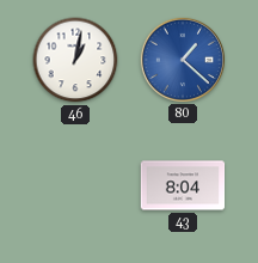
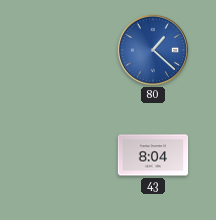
46: 1:02 -> none (75, 60)
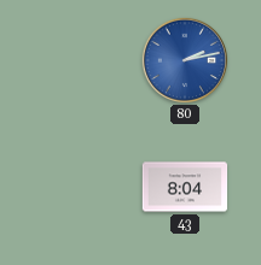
80: 1:22 -> 2:13 (184, 59)
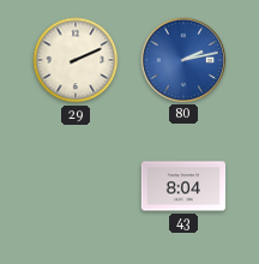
29: none -> 2:11 (76, 60)
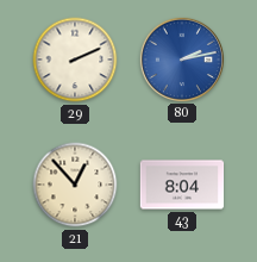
21: none -> 12:53 (75, 185)
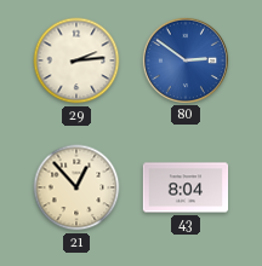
29: 2:11 -> 2:14 (76, 60)
80: 2:13 -> 2:51 (184, 59)
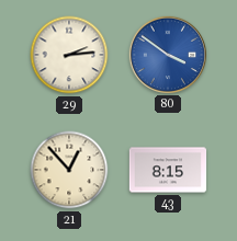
80: 2:51 -> 3:51 (167, 54)
43: 8:04 -> 8:15 (168, 170)
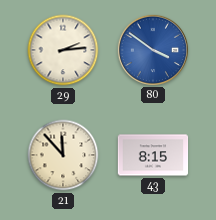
21: 12:53 -> 11:53 (63, 155)
